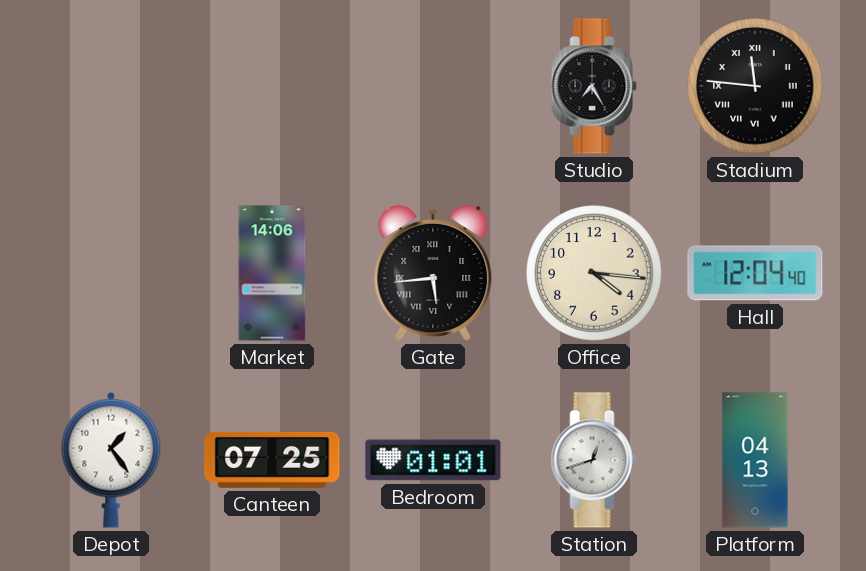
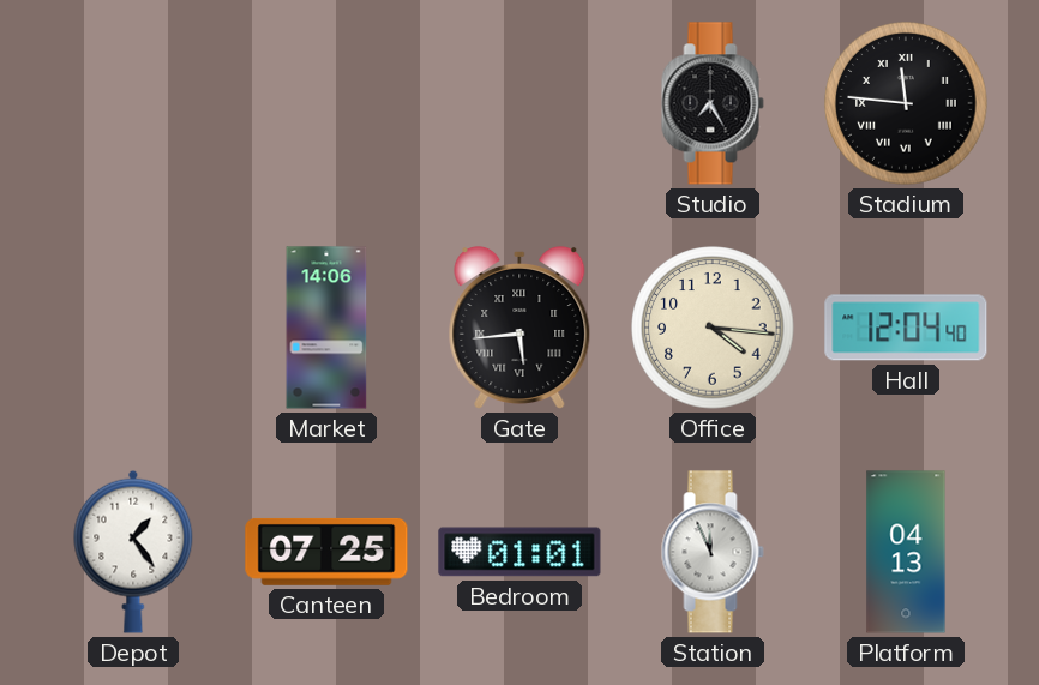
Station: 12:42 -> 11:56 (713, 552)
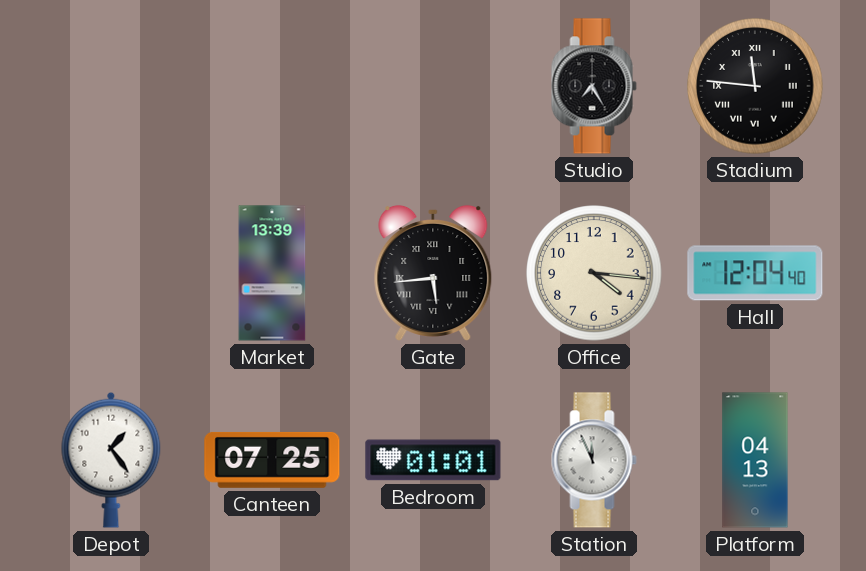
Market: 14:06 -> 13:39 (272, 273)
